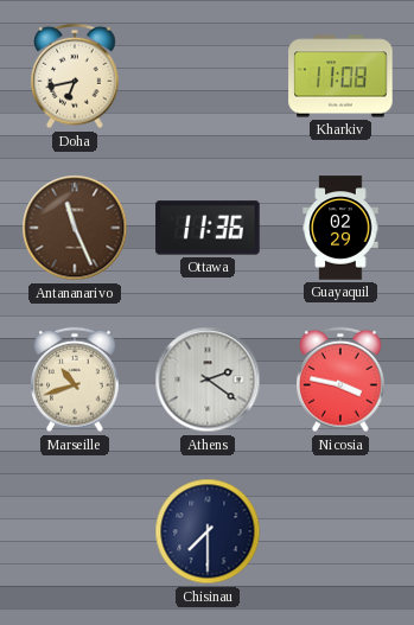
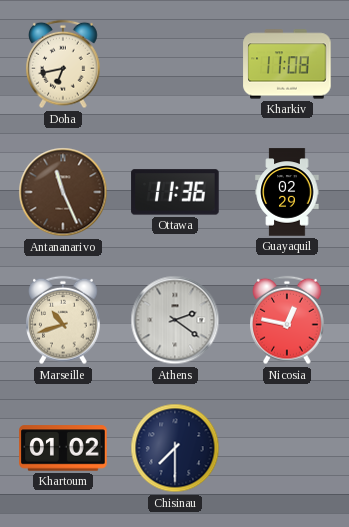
Nicosia: 3:47 -> 12:47 (288, 320)
Khartoum: none -> 01:02 (63, 448)
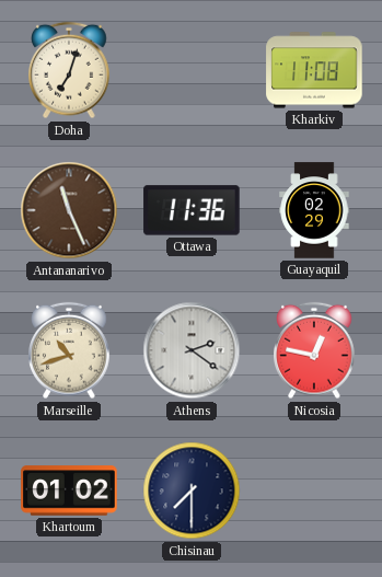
Doha: 6:43 -> 7:03 (70, 70)
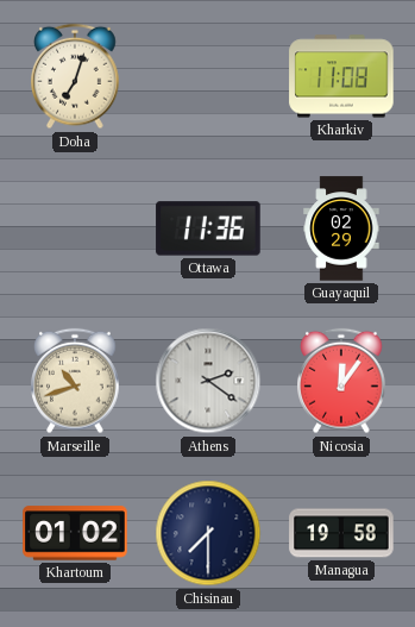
Antananarivo: 11:26 -> none (69, 210)
Nicosia: 12:47 -> 12:06 (342, 381)
Managua: none -> 19:58 (341, 533)
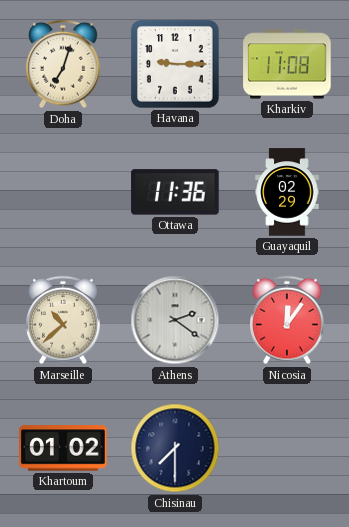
Havana: none -> 9:15 (176, 65)
Marseille: 10:42 -> 10:38 (64, 320)
Managua: 19:58 -> none (341, 533)
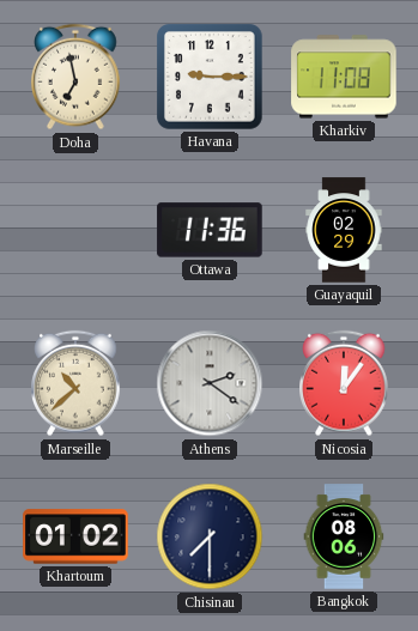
Doha: 7:03 -> 6:58 (77, 77)
Bangkok: none -> 08:06 (344, 536)
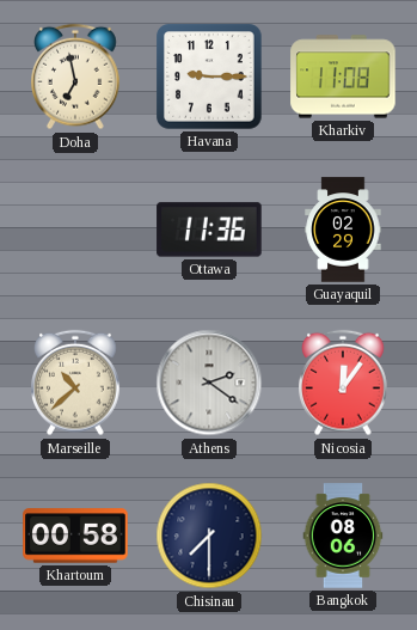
Khartoum: 01:02 -> 00:58 (75, 536)
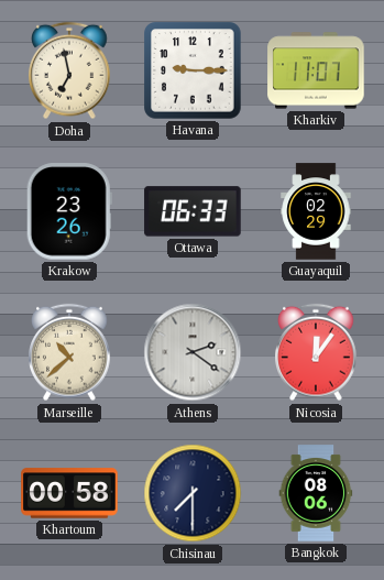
Kharkiv: 11:08 -> 11:07 (316, 70)
Krakow: none -> 23:26 (69, 211)
Ottawa: 11:36 -> 06:33 (193, 211)
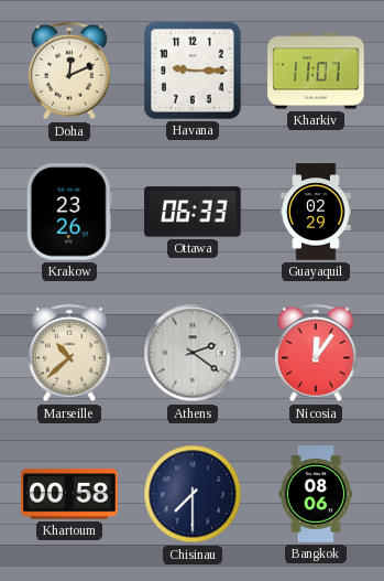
Doha: 6:58 -> 12:11 (70, 71)
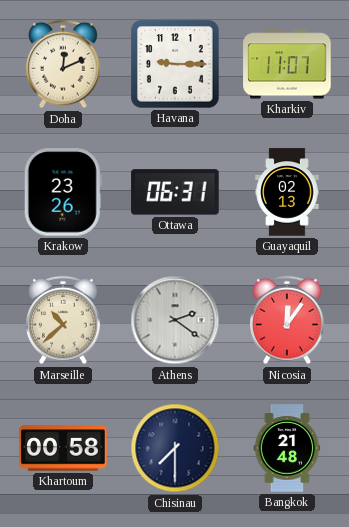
Ottawa: 06:33 -> 06:31 (175, 192)
Guayaquil: 02:29 -> 02:13 (287, 192)
Bangkok: 08:06 -> 21:48 (287, 448)
